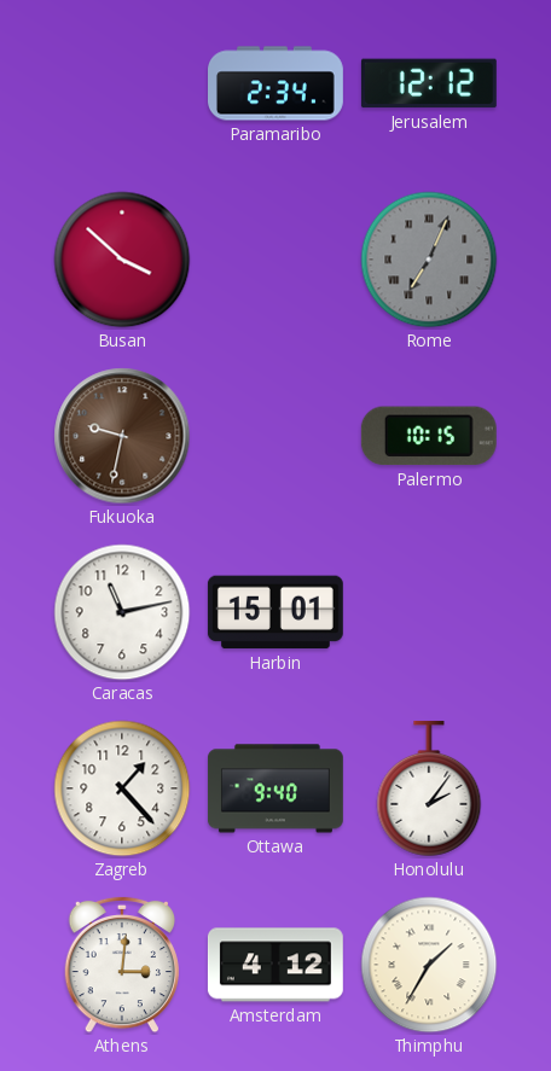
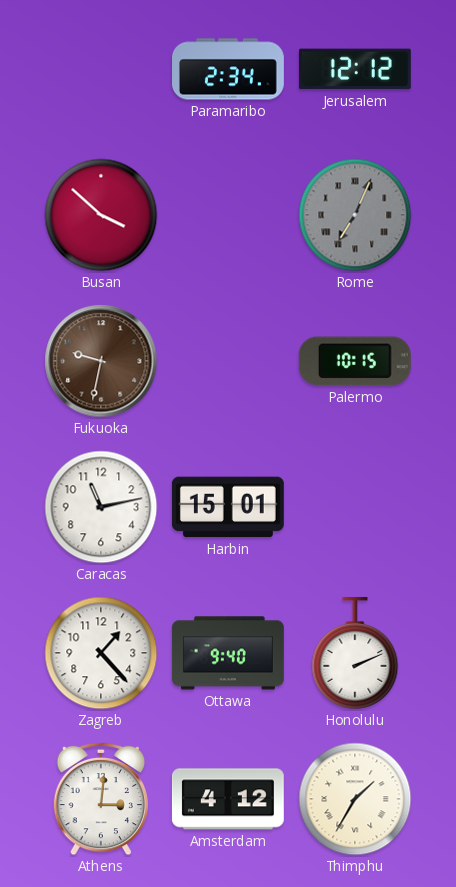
Honolulu: 2:06 -> 2:11 (355, 653)
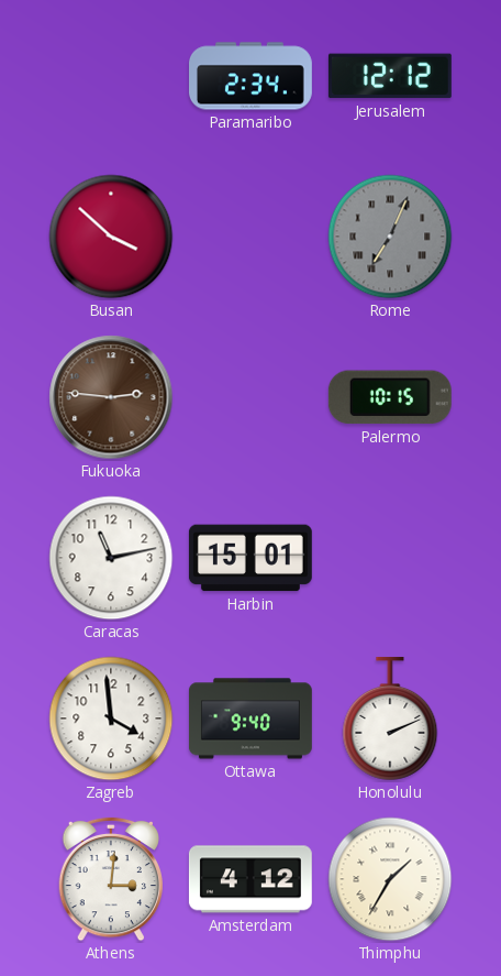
Fukuoka: 9:32 -> 2:46 (111, 397)
Zagreb: 1:23 -> 3:59 (111, 719)
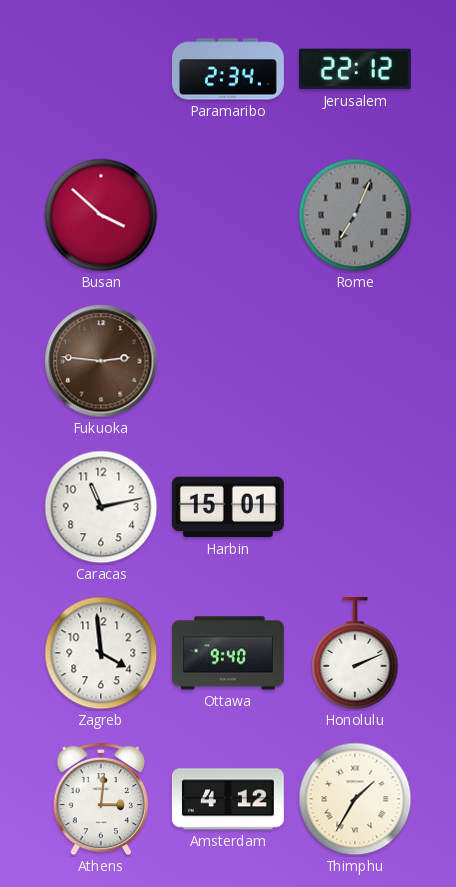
Jerusalem: 12:12 -> 22:12 (355, 69)
Palermo: 10:15 -> none (390, 397)
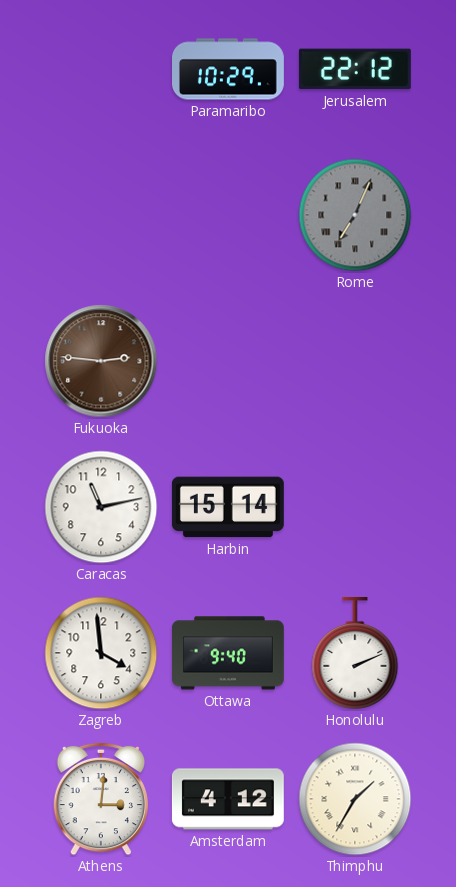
Paramaribo: 2:34 -> 10:29 (229, 69)
Busan: 3:52 -> none (101, 215)
Harbin: 15:01 -> 15:14 (228, 507)
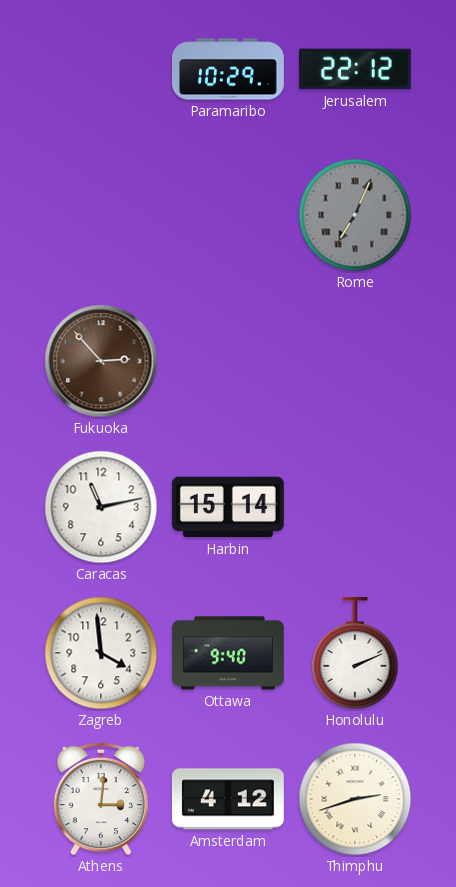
Fukuoka: 2:46 -> 2:53 (101, 361)
Thimphu: 1:35 -> 2:42 (355, 799)
